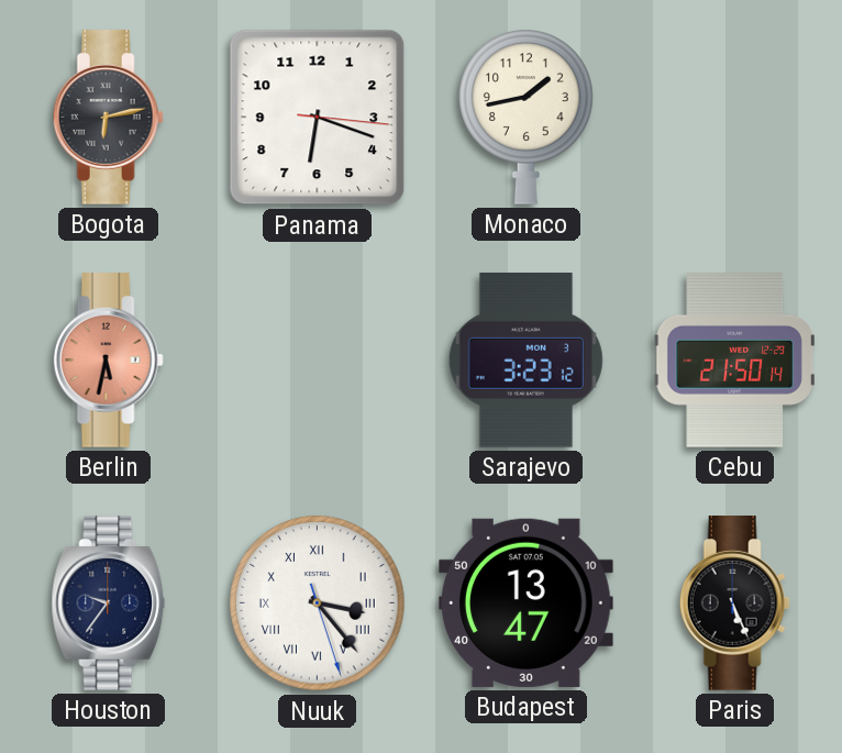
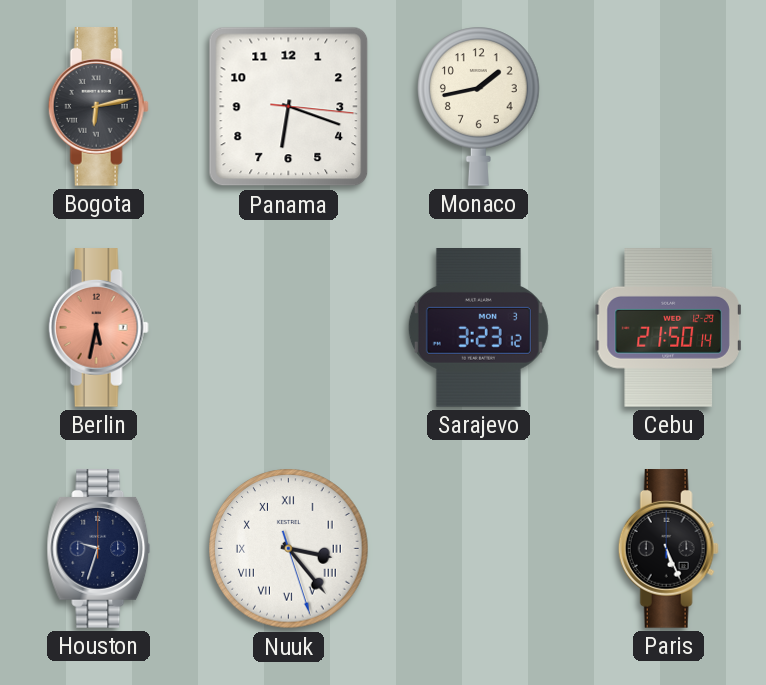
Houston: 9:36 -> 9:33 (99, 549)
Budapest: 13:47 -> none (527, 602)
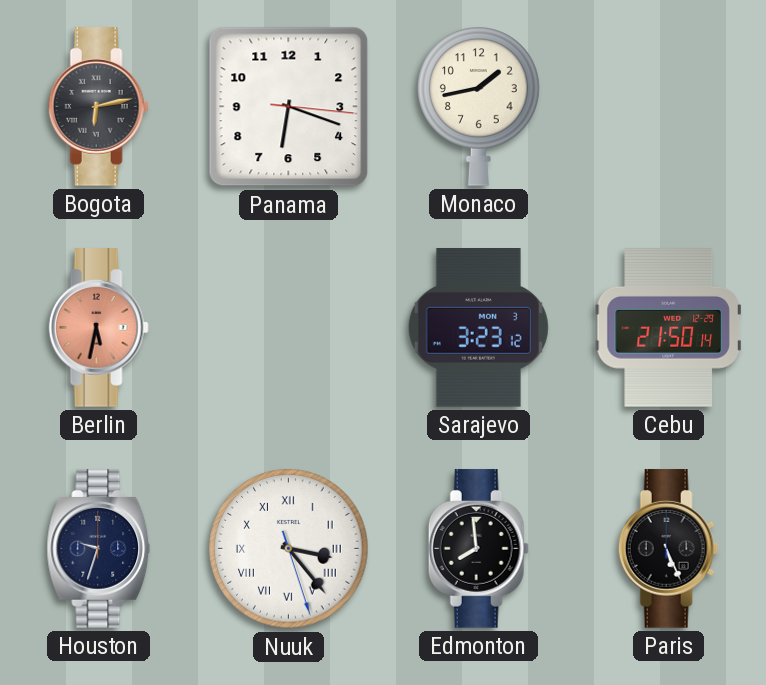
Edmonton: none -> 7:59 (478, 549)
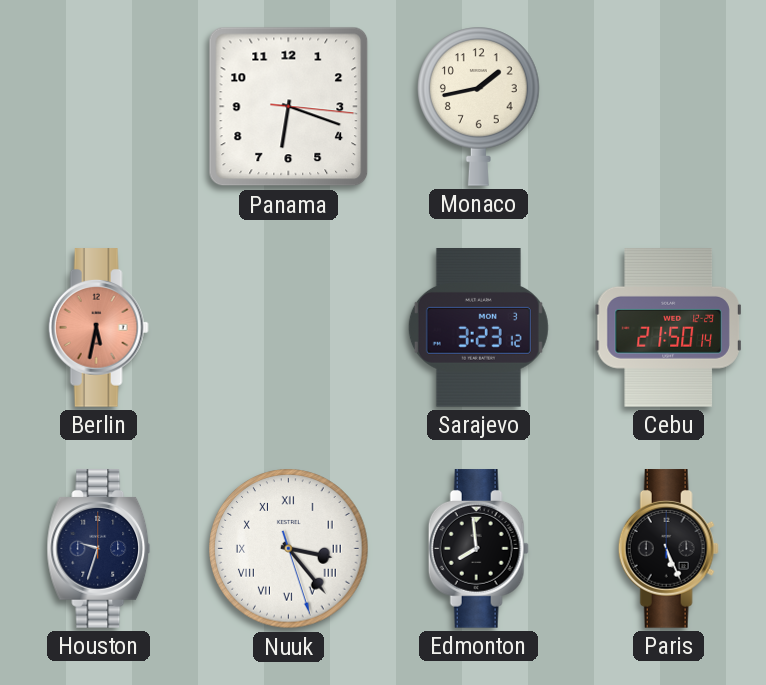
Bogota: 6:13 -> none (98, 107)
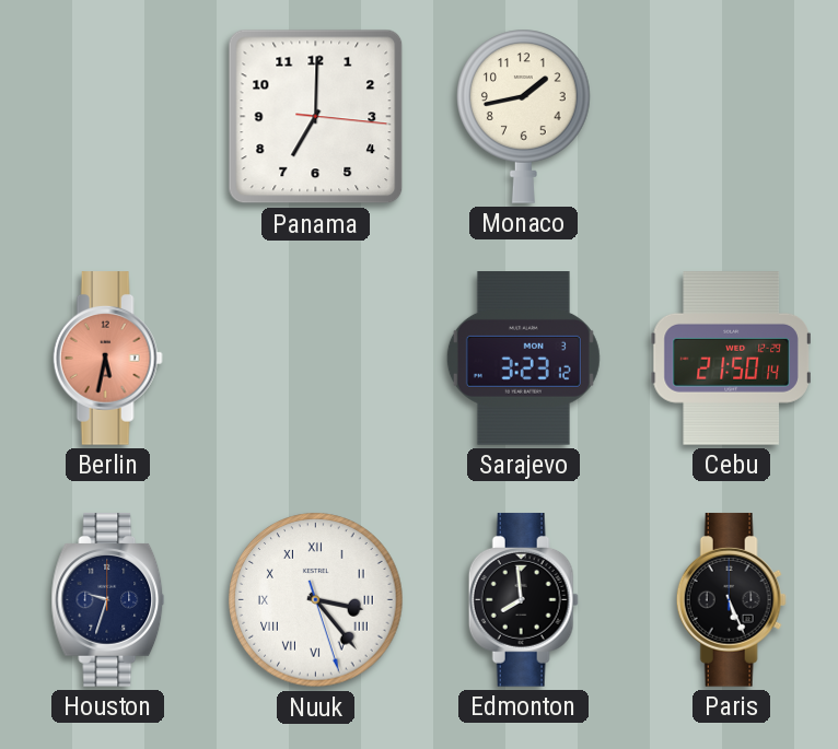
Panama: 6:18 -> 7:00 (316, 117)
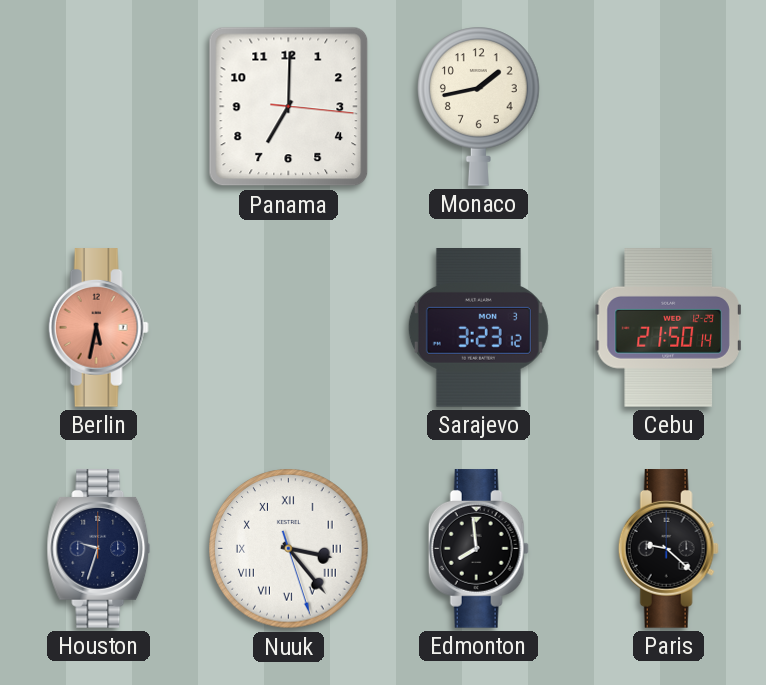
Paris: 5:26 -> 9:22 (668, 549)
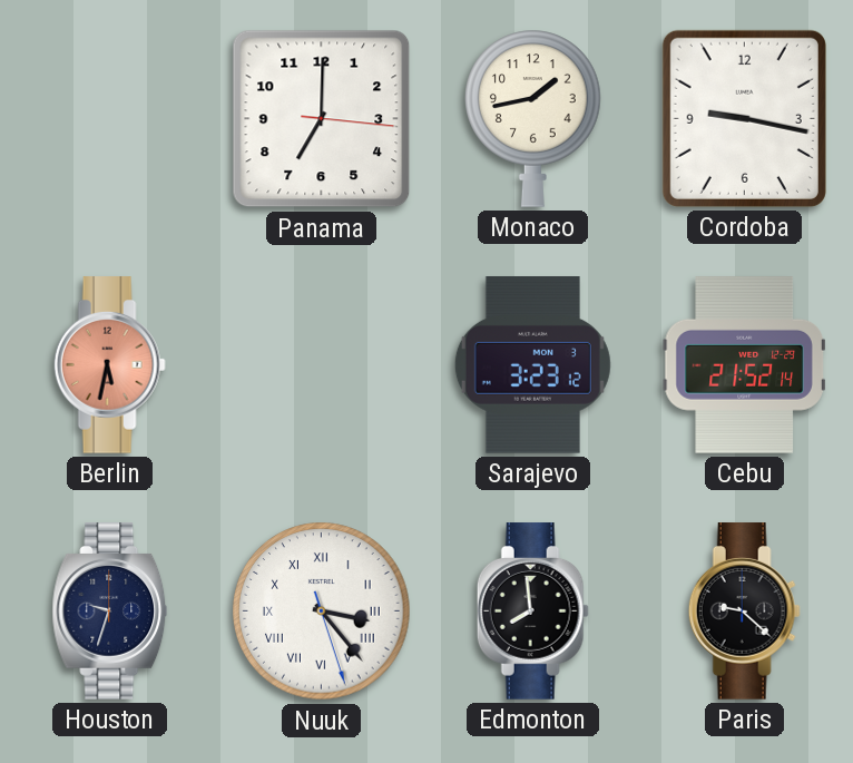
Cordoba: none -> 9:17 (744, 118)
Cebu: 21:50 -> 21:52 (744, 365)
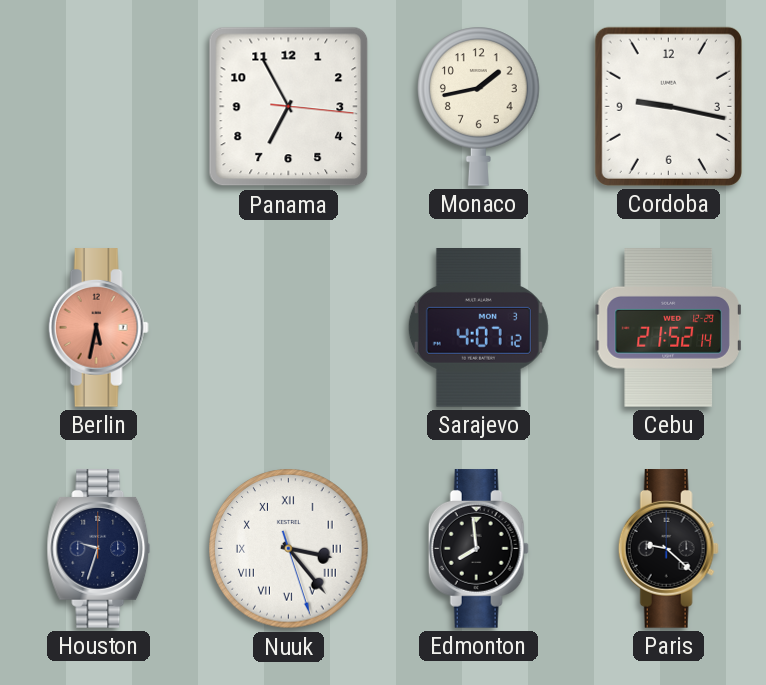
Panama: 7:00 -> 6:55 (289, 107)
Sarajevo: 3:23 -> 4:07 (478, 328)
